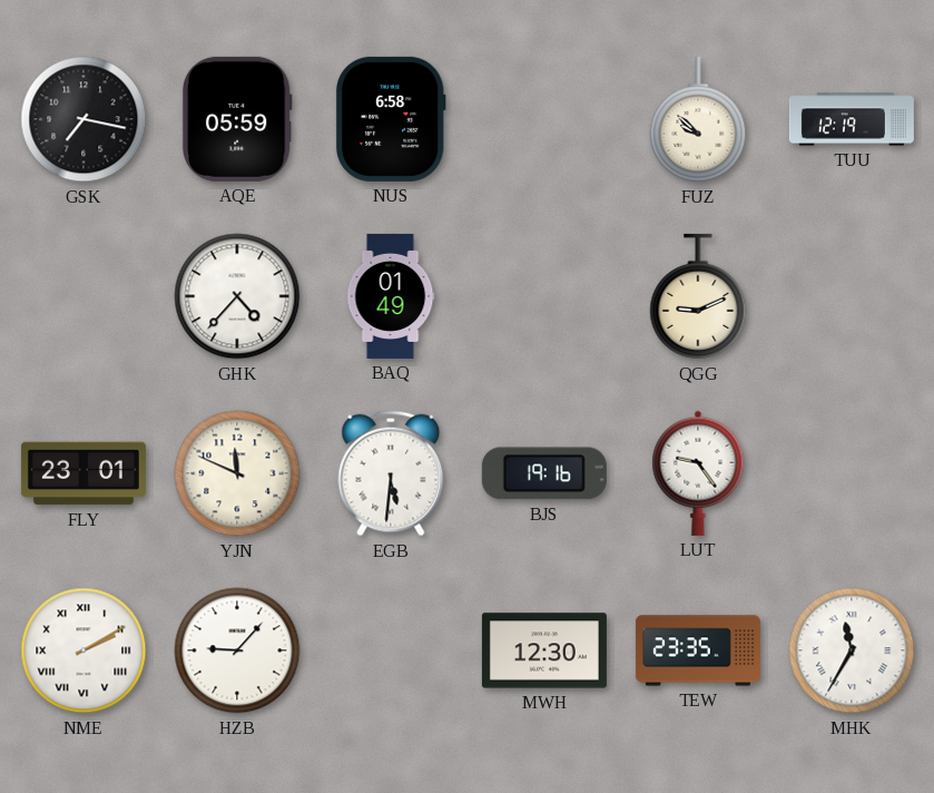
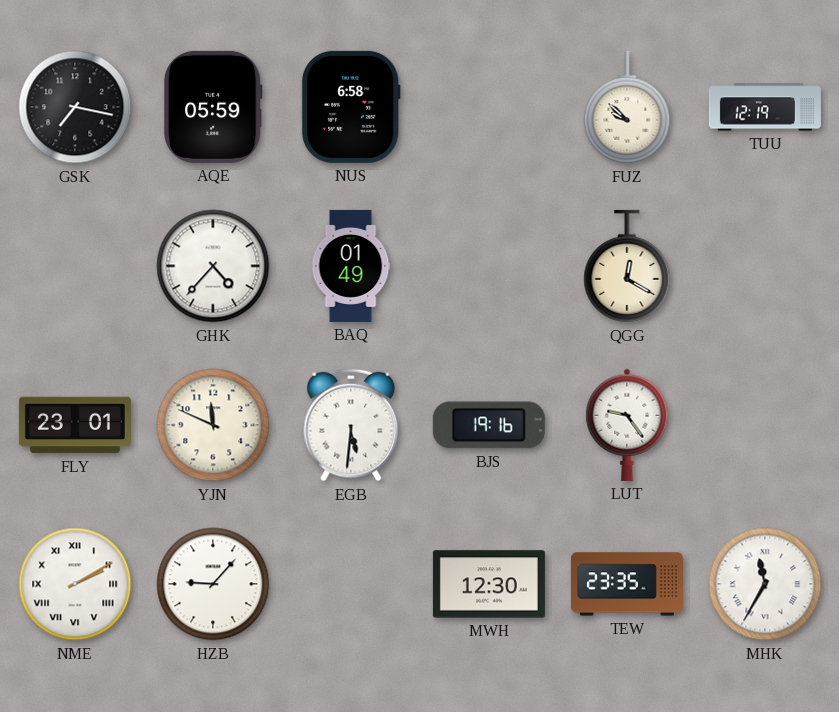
QGG: 9:11 -> 12:20 (627, 266)
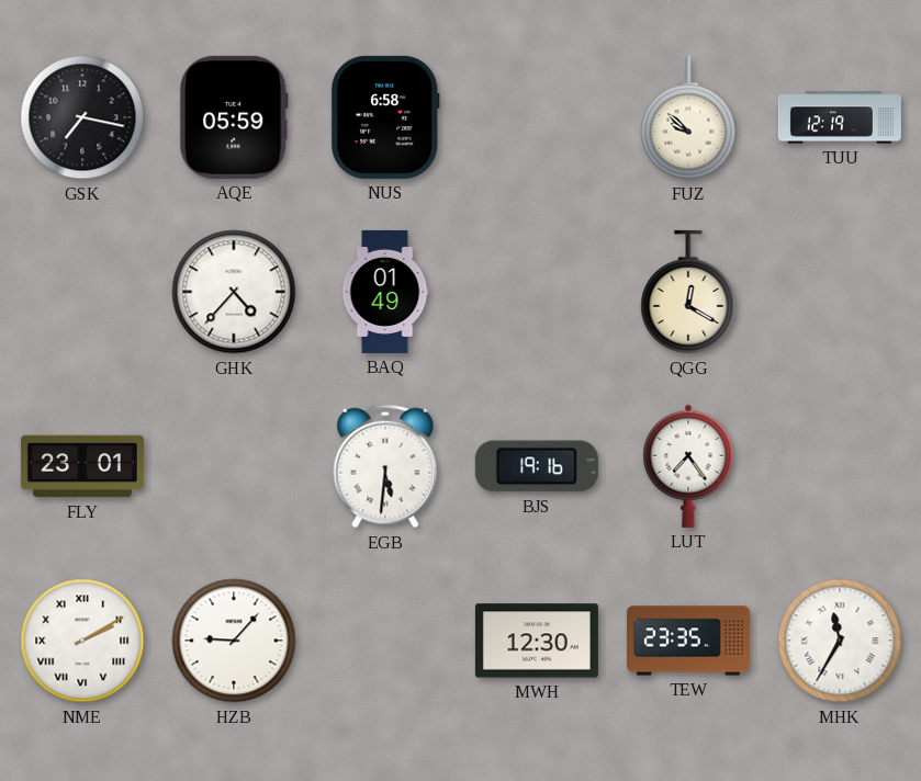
YJN: 11:49 -> none (213, 425)
LUT: 9:24 -> 7:24 (688, 466)
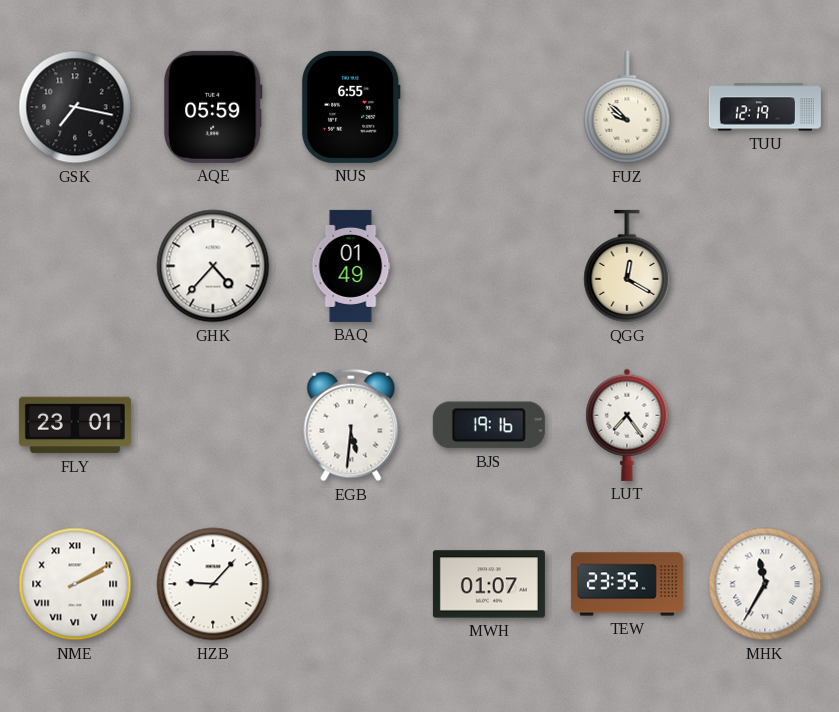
NUS: 6:58 -> 6:55 (351, 107)
MWH: 12:30 -> 01:07 (489, 584)
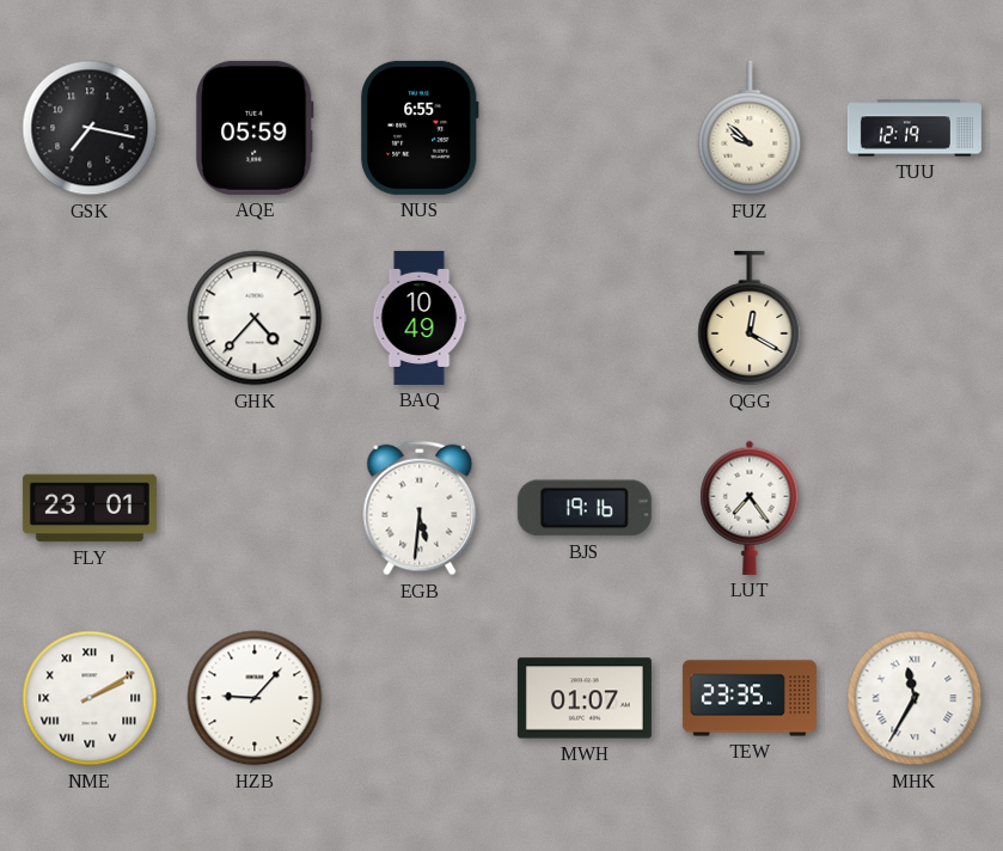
BAQ: 01:49 -> 10:49 (420, 318)
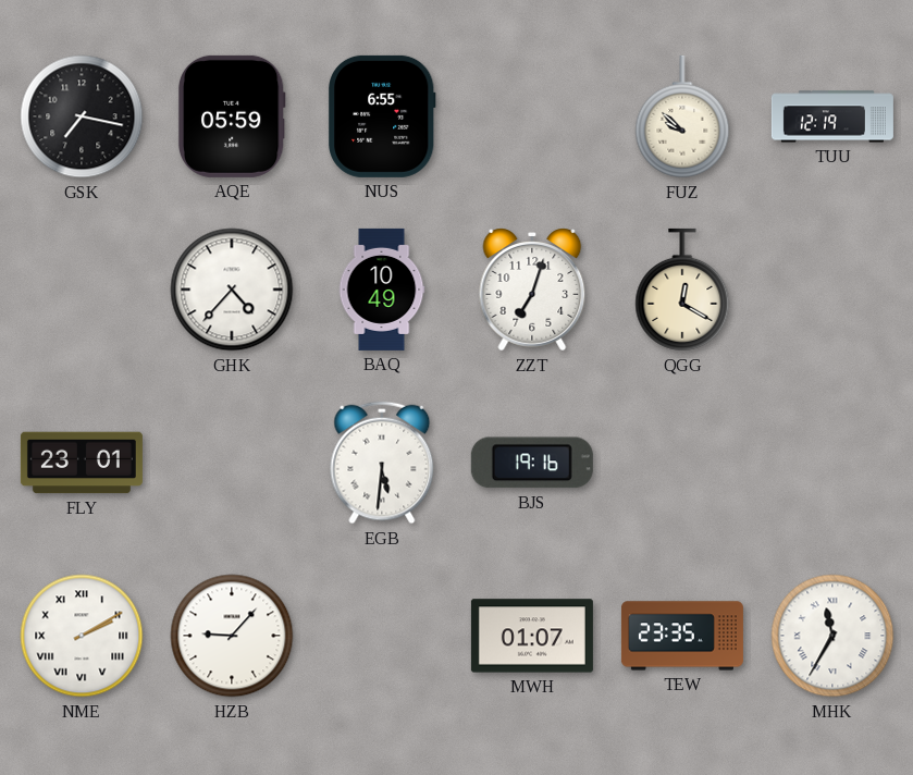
ZZT: none -> 7:03 (532, 290)
LUT: 7:24 -> none (750, 508)
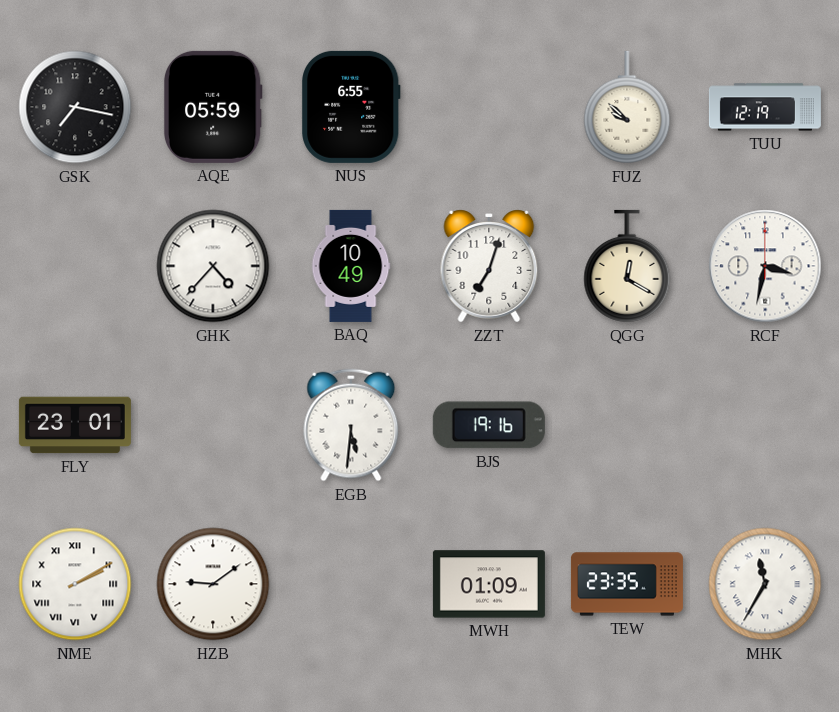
RCF: none -> 3:32 (765, 266)
HZB: 9:07 -> 9:09 (213, 584)
MWH: 01:07 -> 01:09 (489, 584)
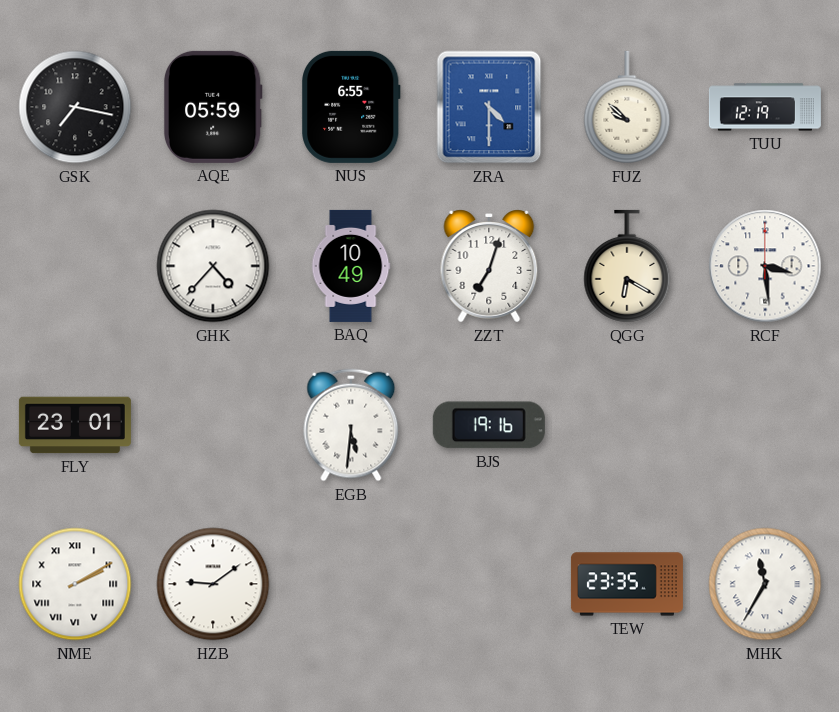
ZRA: none -> 4:30 (489, 107)
QGG: 12:20 -> 6:20 (627, 266)
RCF: 3:32 -> 3:29 (765, 266)
MWH: 01:09 -> none (489, 584)
